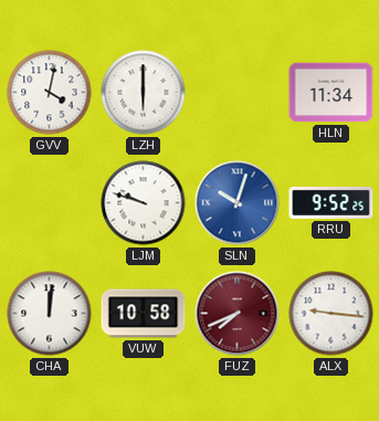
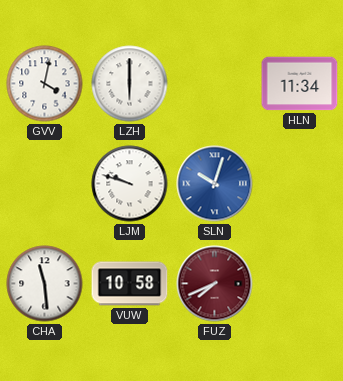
RRU: 9:52 -> none (331, 202)
CHA: 12:01 -> 11:29 (45, 284)
ALX: 9:16 -> none (331, 314)
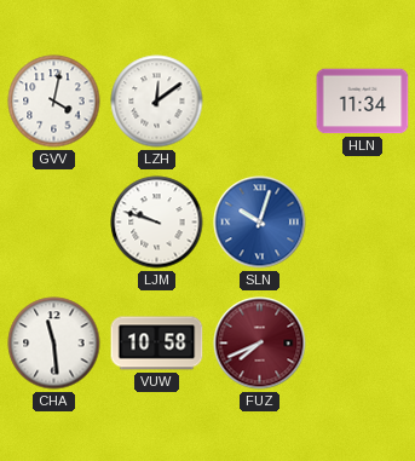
LZH: 6:00 -> 12:09 (157, 102)
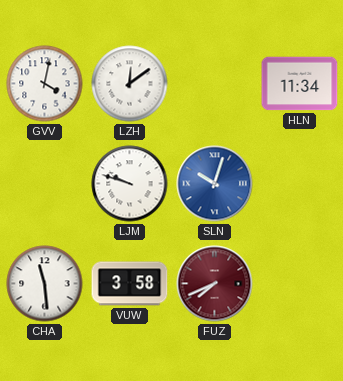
VUW: 10:58 -> 3:58 (130, 284)
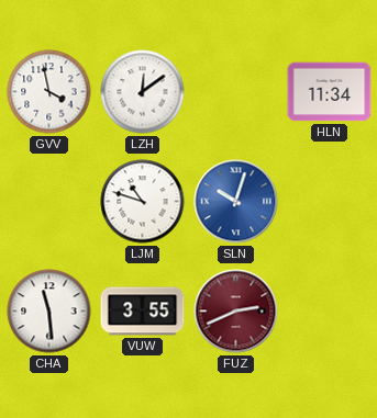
GVV: 4:02 -> 3:58 (49, 92)
LJM: 9:48 -> 10:48 (143, 202)
VUW: 3:58 -> 3:55 (143, 312)
FUZ: 7:41 -> 2:41 (236, 312)
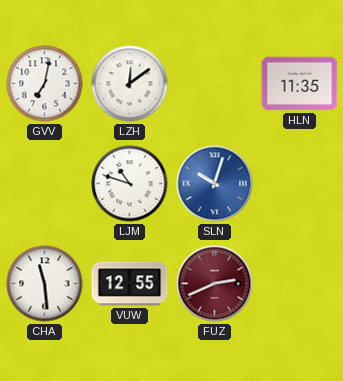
GVV: 3:58 -> 7:02 (45, 84)
HLN: 11:34 -> 11:35 (300, 84)
VUW: 3:55 -> 12:55 (130, 284)
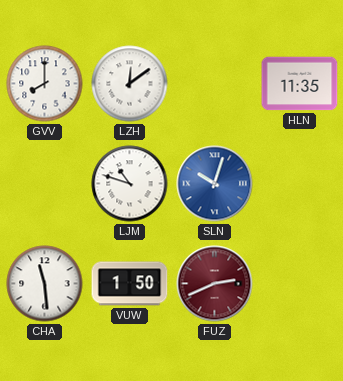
GVV: 7:02 -> 8:00 (45, 84)
VUW: 12:55 -> 1:50 (130, 284)
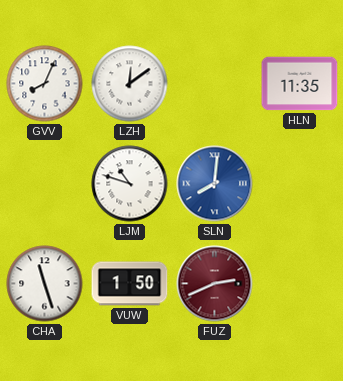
GVV: 8:00 -> 8:04 (45, 84)
SLN: 10:03 -> 8:01 (215, 184)
CHA: 11:29 -> 11:27 (45, 284)
